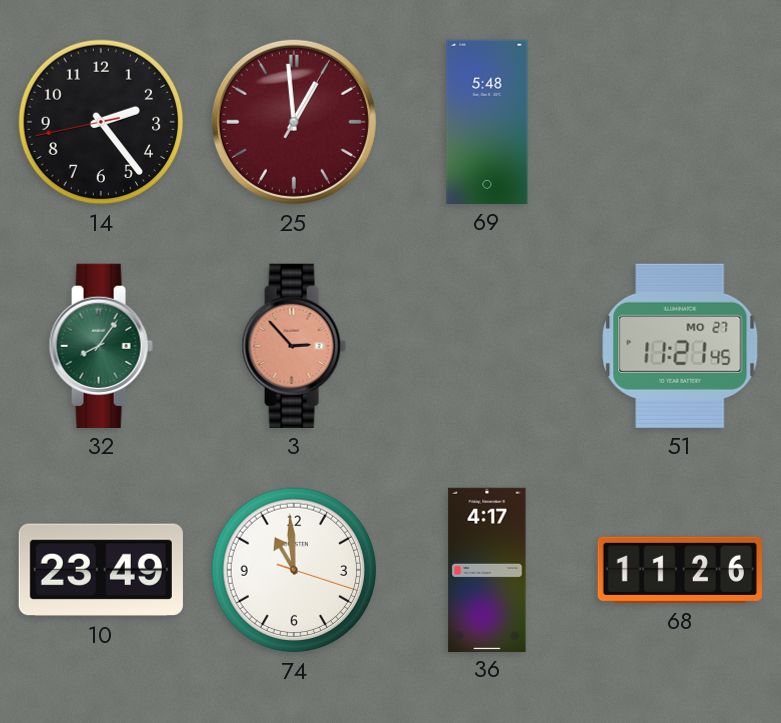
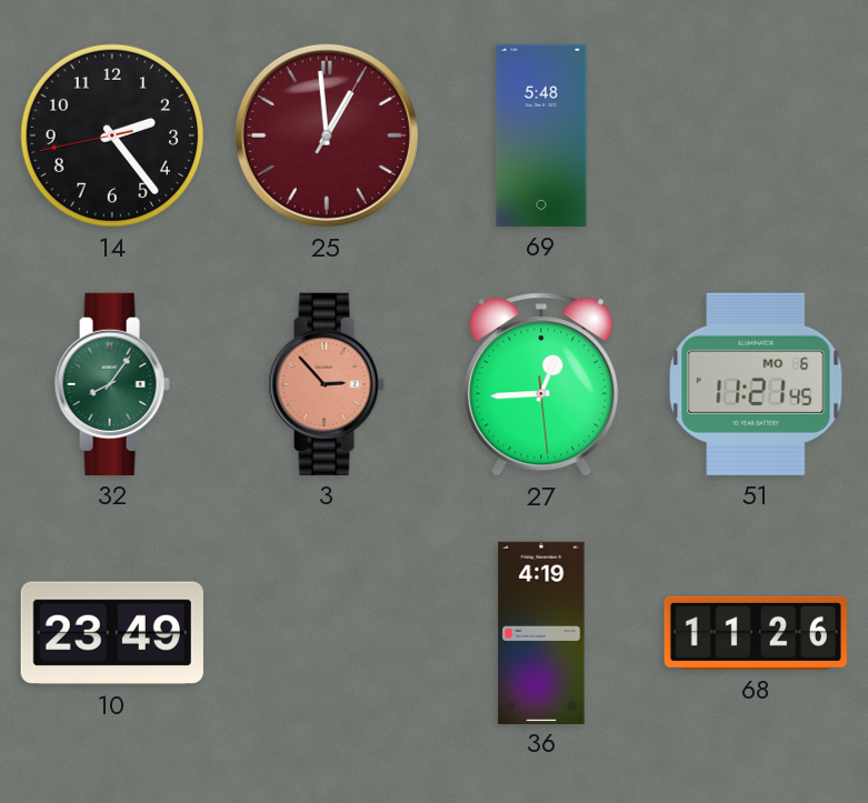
27: none -> 12:44 (541, 384)
51 date: MO 27 -> MO 6 (756, 384)
74: 10:59 -> none (294, 570)
36: 4:17 -> 4:19 (541, 632)
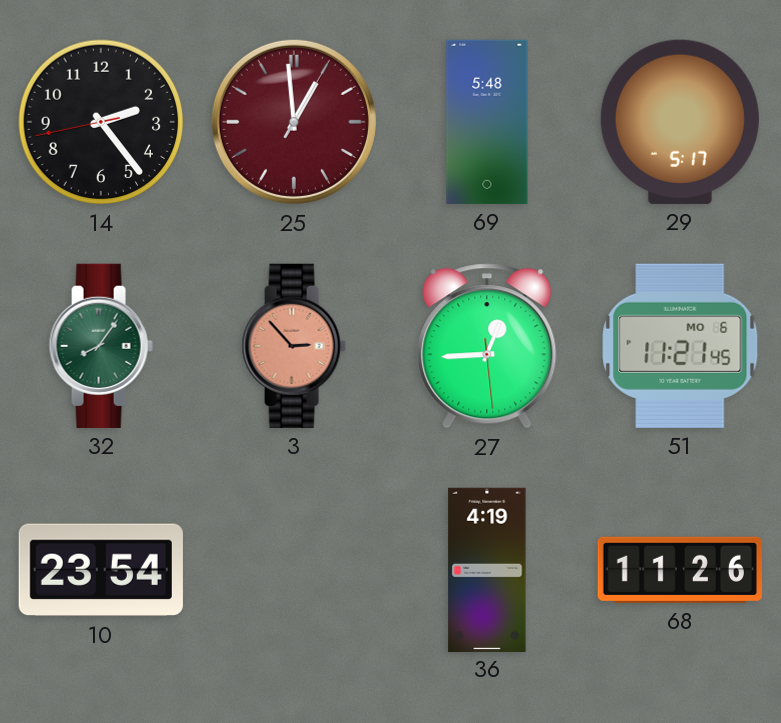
29: none -> 5:17 (680, 122)
10: 23:49 -> 23:54 (101, 570)
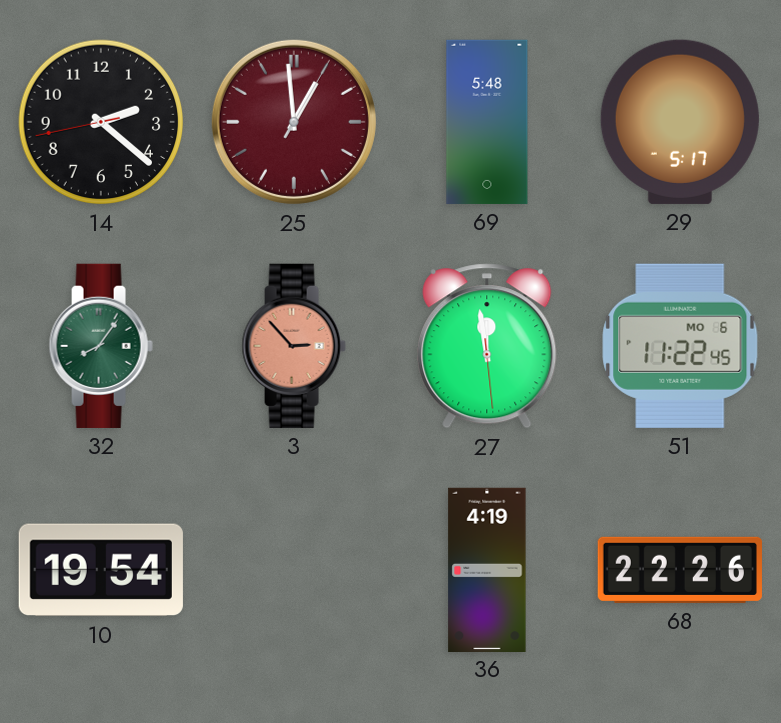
14: 2:23 -> 2:21 (101, 122)
27: 12:44 -> 11:58 (487, 346)
51: 11:21 -> 11:22 (680, 346)
10: 23:54 -> 19:54 (101, 570)
68: 11:26 -> 22:26 (680, 570)
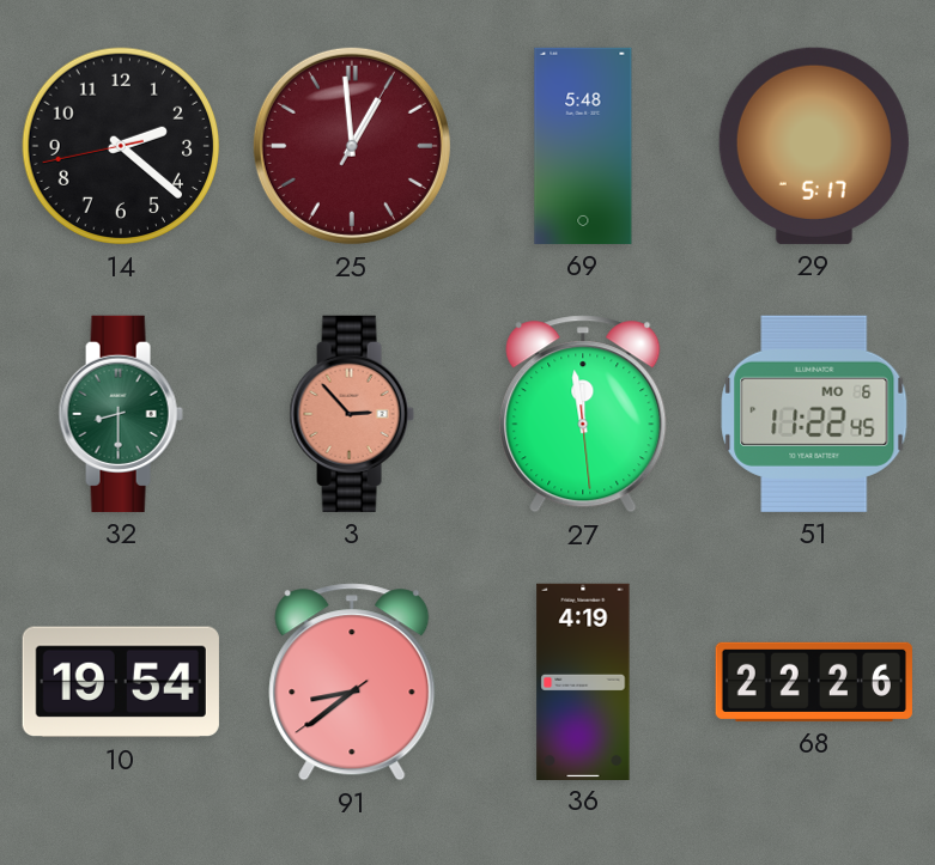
32: 8:06 -> 8:30 (121, 414)
91: none -> 8:38 (352, 682)
